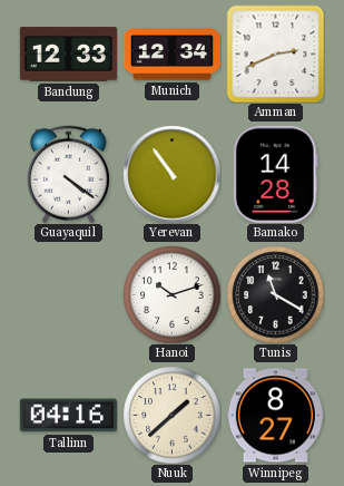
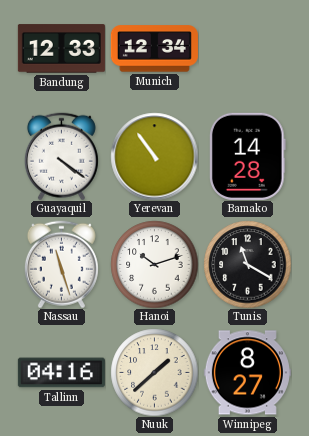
Amman: 2:41 -> none (275, 54)
Nassau: none -> 11:27 (61, 264)
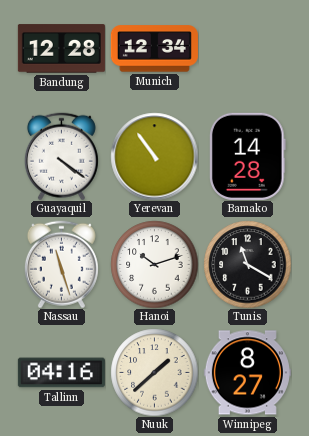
Bandung: 12:33 -> 12:28 (61, 49)
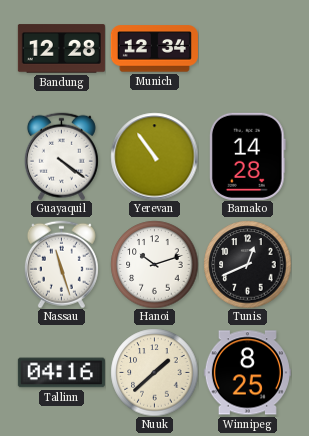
Tunis: 11:20 -> 12:41 (247, 264)
Winnipeg: 8:27 -> 8:25 (247, 373)
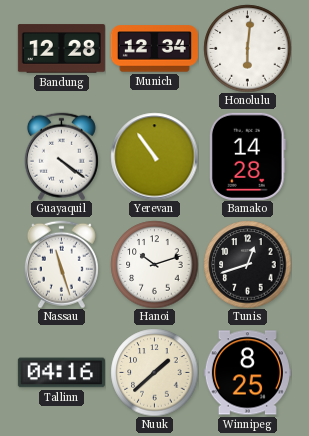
Honolulu: none -> 6:01 (247, 48)
Tunis: 12:41 -> 12:42 (247, 264)
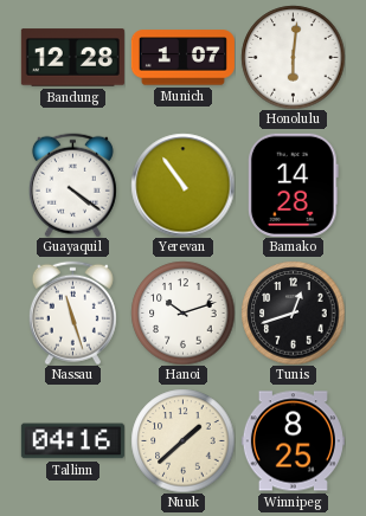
Munich: 12:34 -> 1:07 (182, 58)
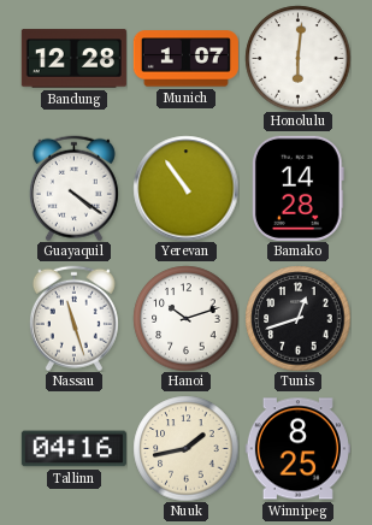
Nuuk: 1:38 -> 1:43 (185, 448)
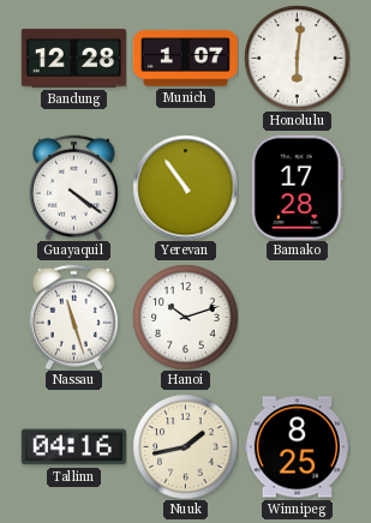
Bamako: 14:28 -> 17:28 (297, 187)
Tunis: 12:42 -> none (297, 318)
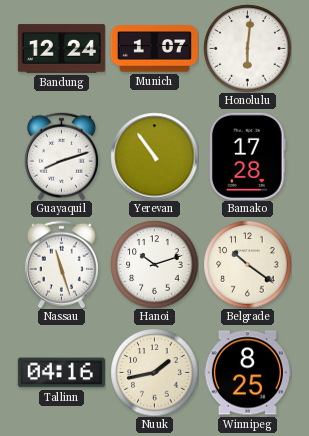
Bandung: 12:28 -> 12:24 (61, 49)
Guayaquil: 4:21 -> 8:12 (61, 156)
Belgrade: none -> 10:21 (247, 264)
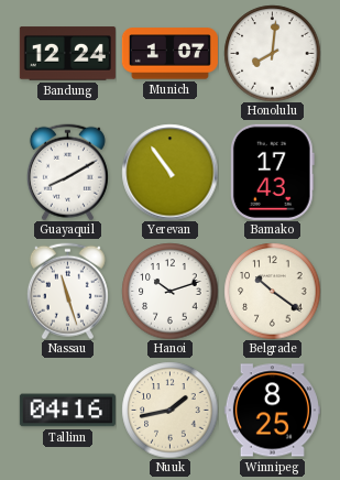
Honolulu: 6:01 -> 8:01 (272, 53)
Guayaquil: 8:12 -> 8:10 (67, 172)
Bamako: 17:28 -> 17:43 (272, 172)
